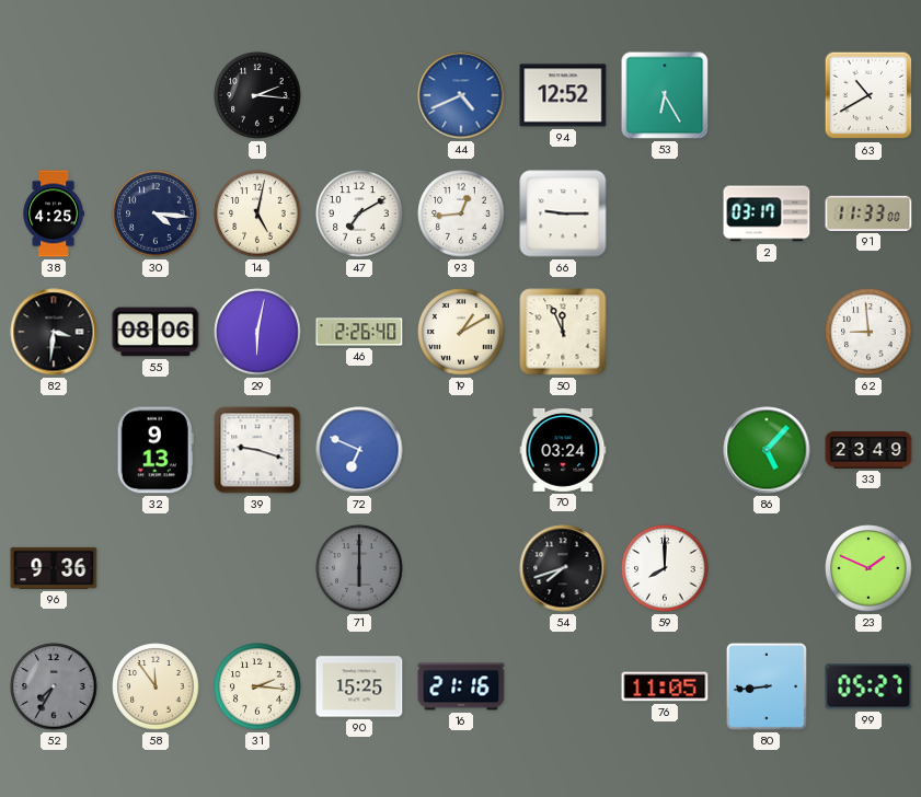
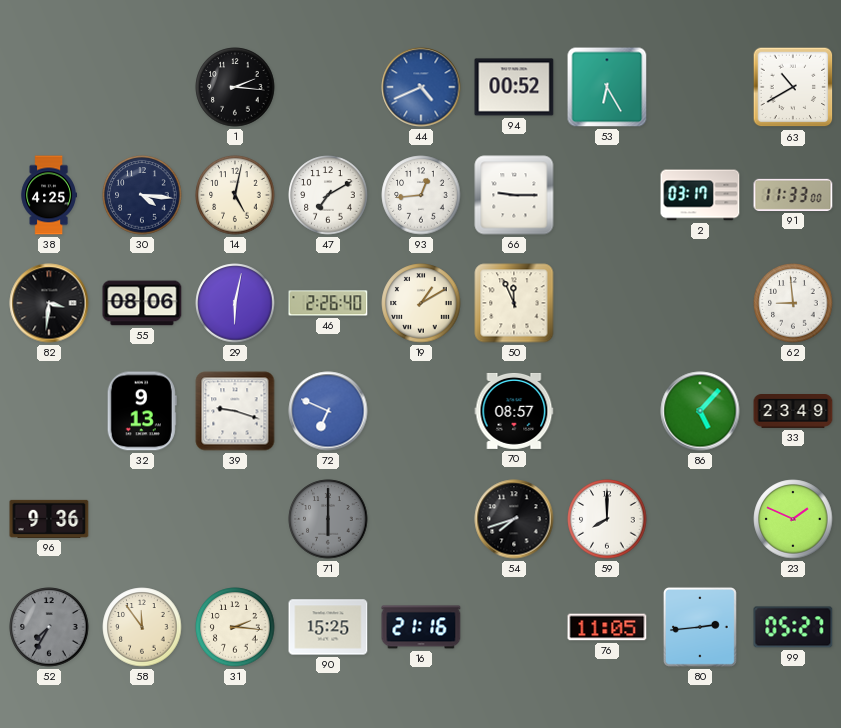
94: 12:52 -> 00:52 (514, 87)
70: 03:24 -> 08:57 (514, 411)
80: 8:44 -> 2:44 (700, 627)
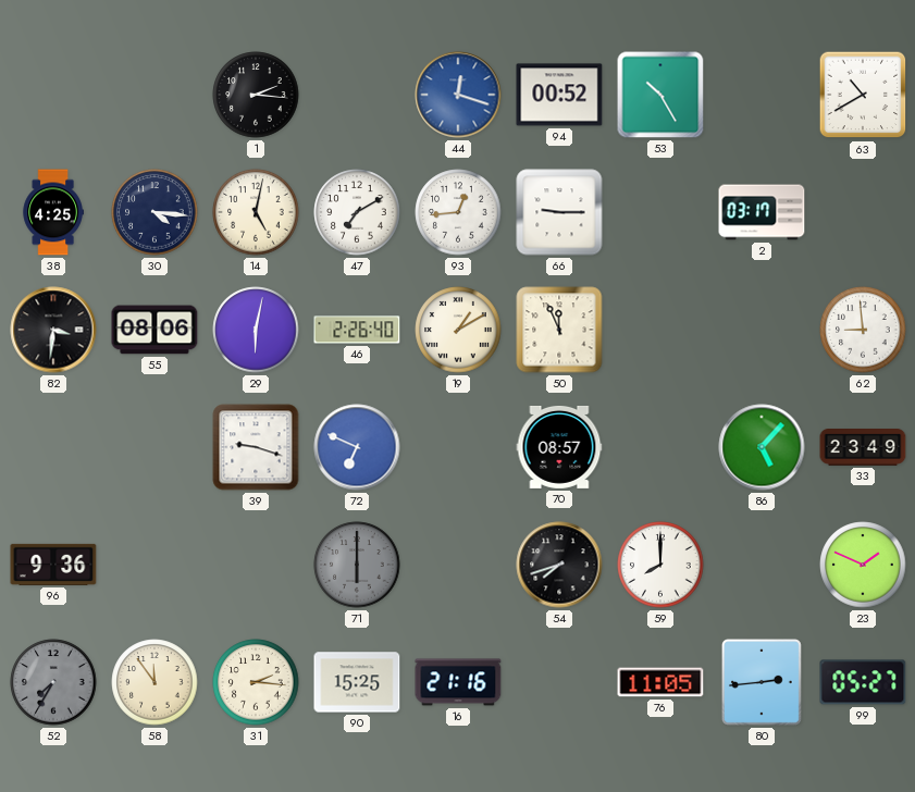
44: 4:41 -> 12:18 (458, 95)
53: 6:25 -> 10:25 (660, 95)
91: 11:33 -> none (793, 195)
32: 9:13 -> none (142, 411)
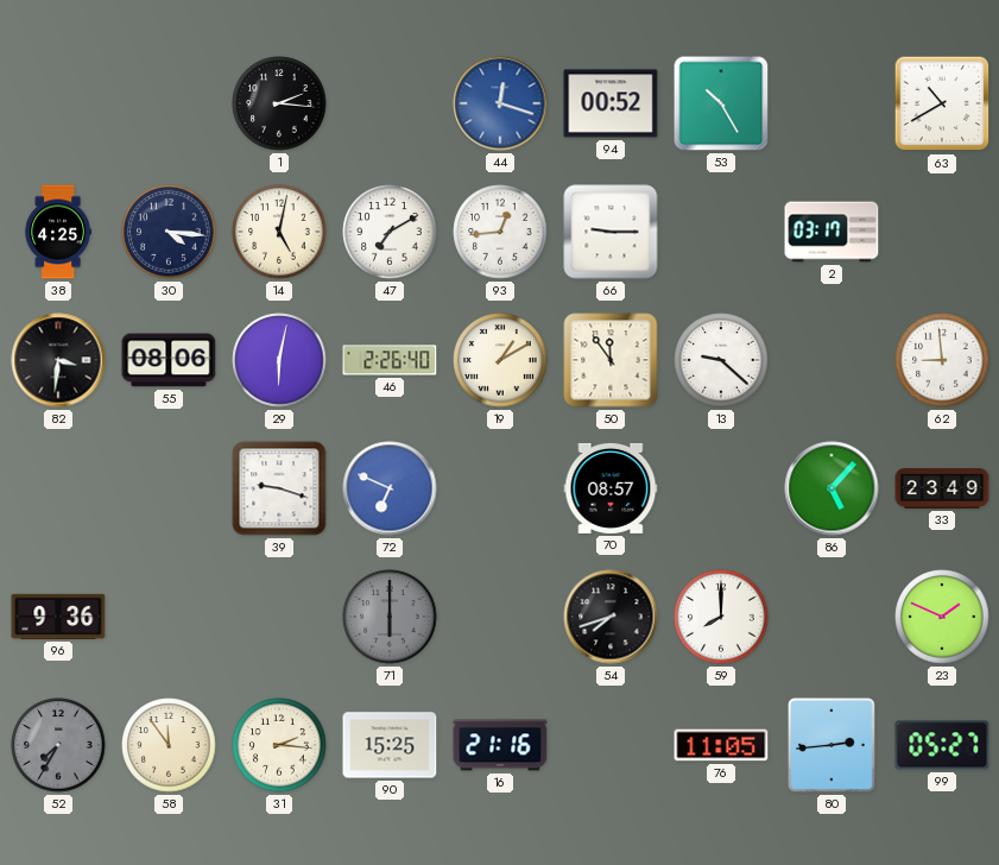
50: 11:56 -> 11:54 (611, 360)
13: none -> 9:22 (721, 360)
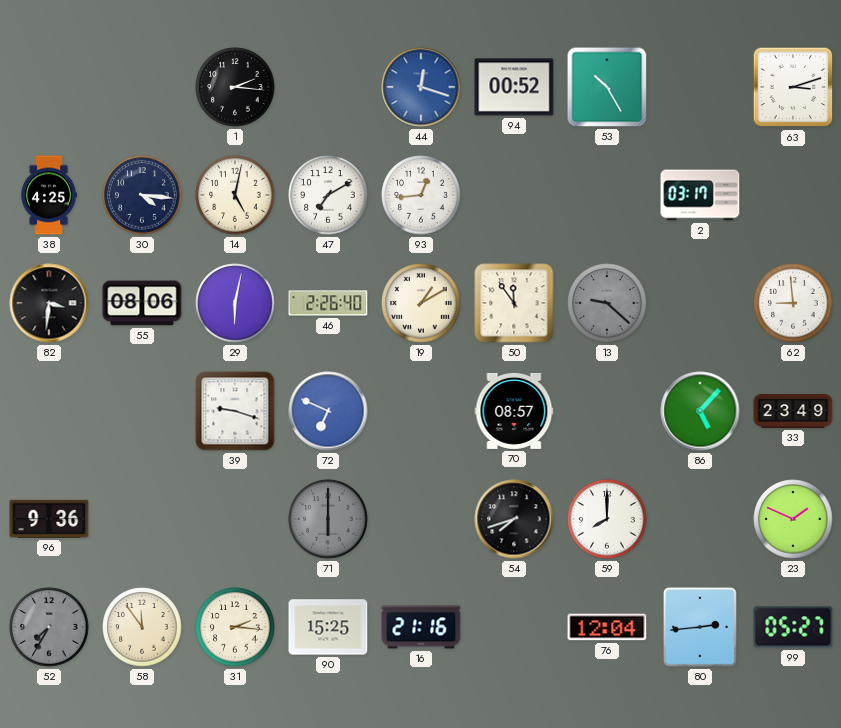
63: 10:40 -> 3:12 (793, 87)
66: 9:15 -> none (611, 232)
13 dial: white -> grey (607, 303)
76: 11:05 -> 12:04 (607, 627)
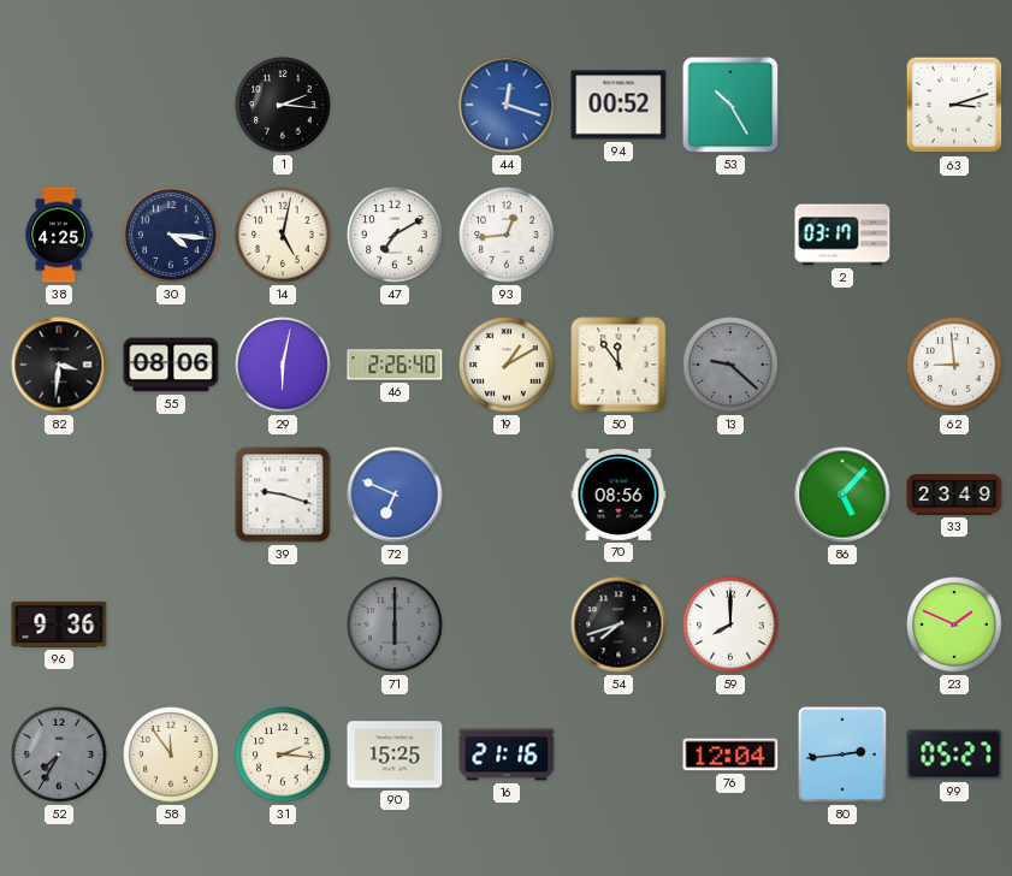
70: 08:57 -> 08:56 (619, 495)
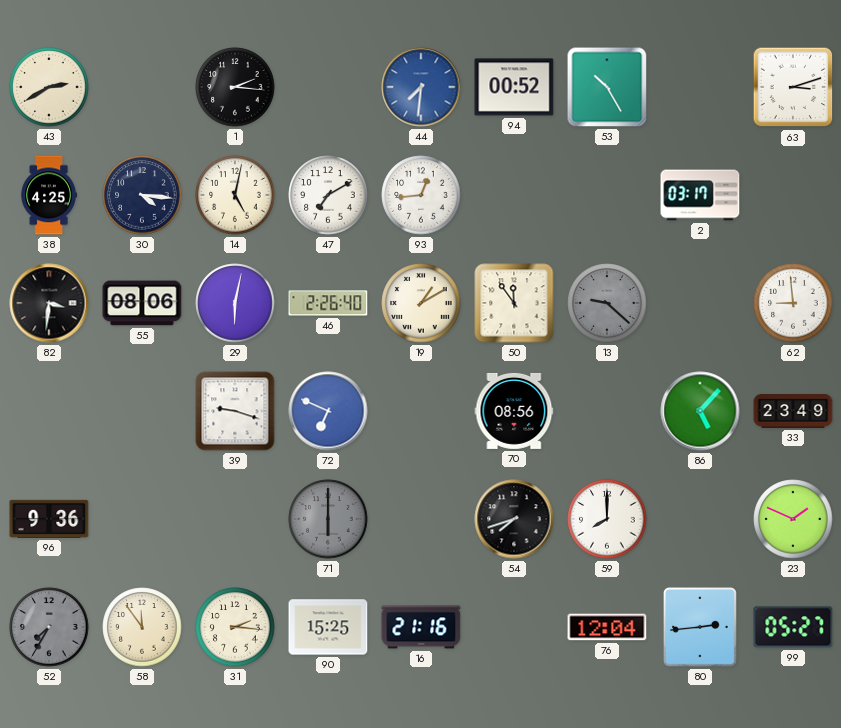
43: none -> 2:40 (49, 87)
44: 12:18 -> 7:31 (421, 87)
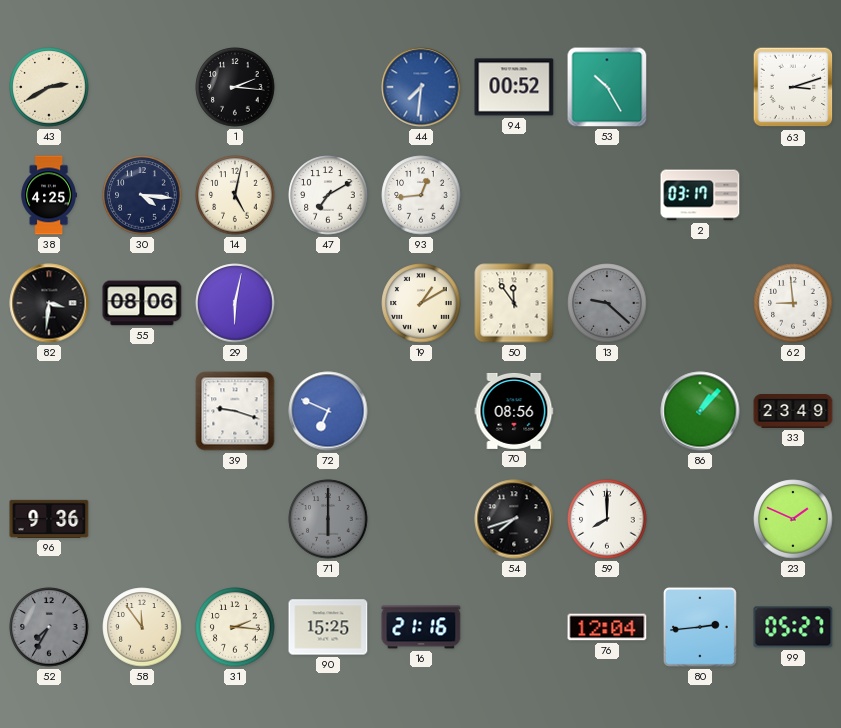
46: 2:26 -> none (328, 303)
86: 5:07 -> 1:07 (700, 411)
